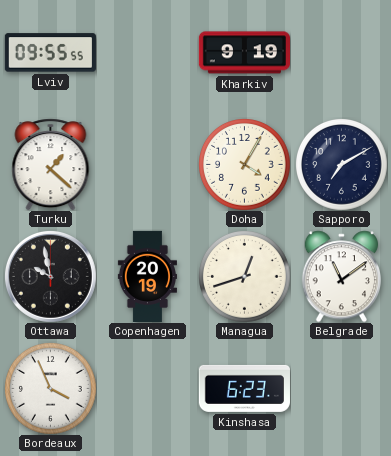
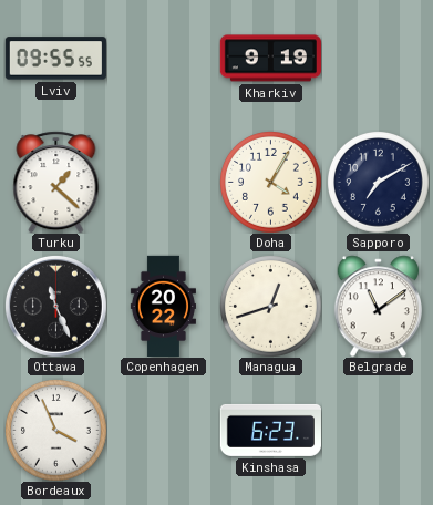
Ottawa: 9:58 -> 11:26 (55, 306)
Copenhagen: 20:19 -> 20:22 (163, 306)
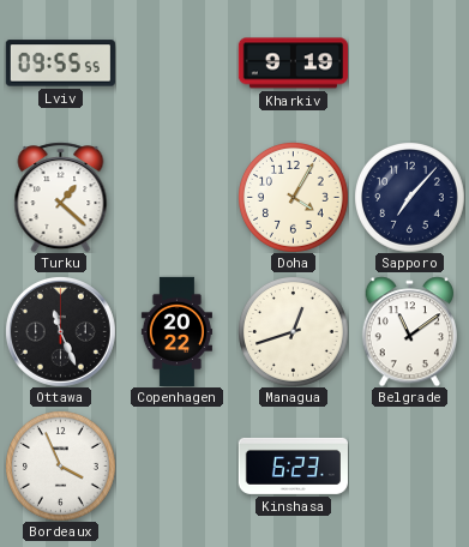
Sapporo: 7:10 -> 7:07 (410, 198)
